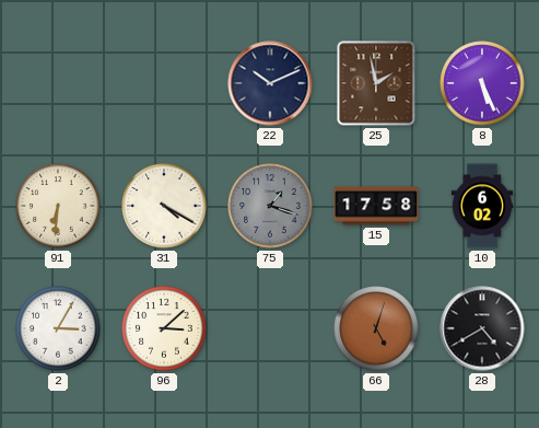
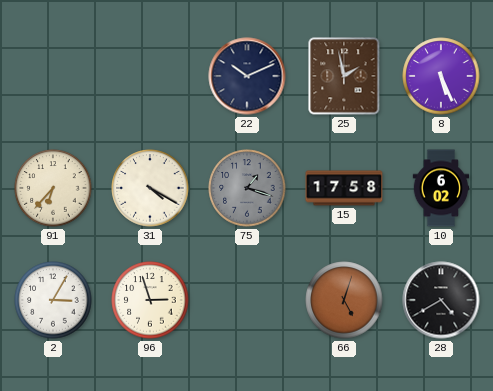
91: 6:31 -> 6:37 (53, 188)
96: 3:08 -> 2:57 (150, 300)
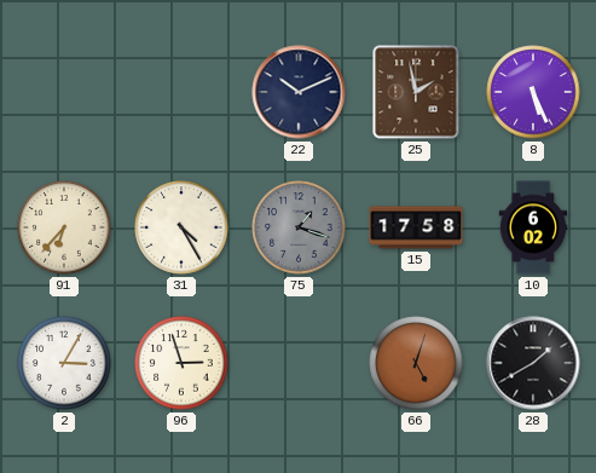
31: 4:20 -> 4:25 (181, 227)
28: 4:40 -> 1:40 (533, 363)
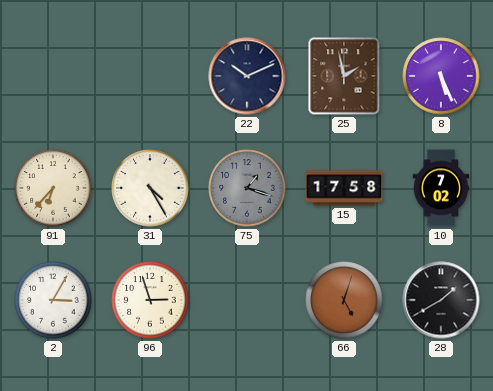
10: 6:02 -> 7:02 (441, 188)
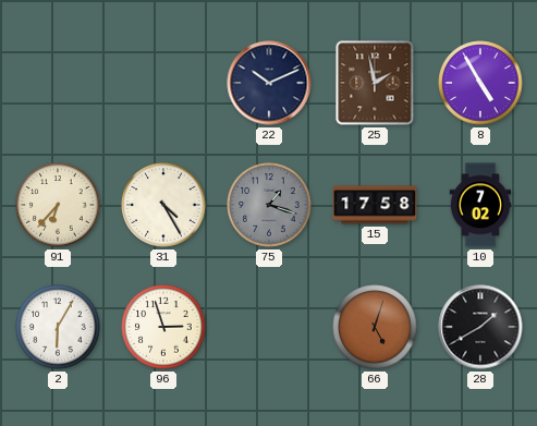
8: 5:26 -> 4:55 (480, 83)
2: 3:05 -> 6:05 (58, 327)
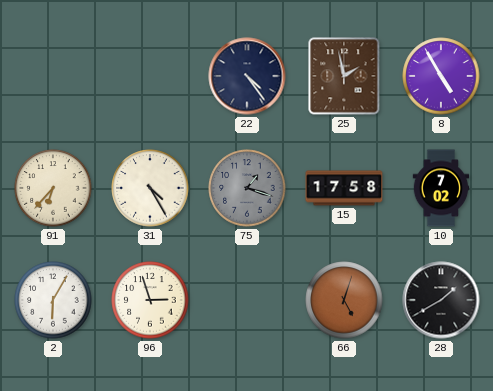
22: 10:11 -> 4:24 (247, 76)
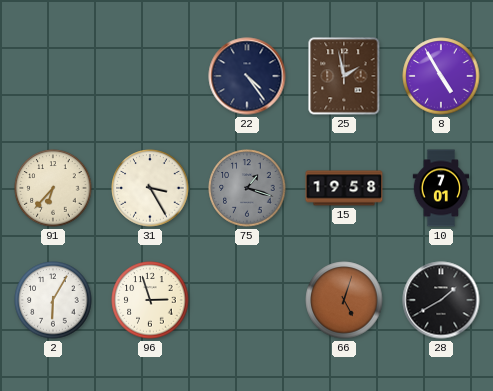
31: 4:25 -> 3:25 (150, 188)
15: 17:58 -> 19:58 (344, 188)
10: 7:02 -> 7:01 (441, 188)
